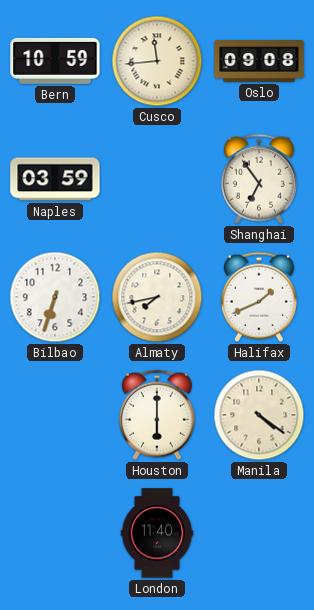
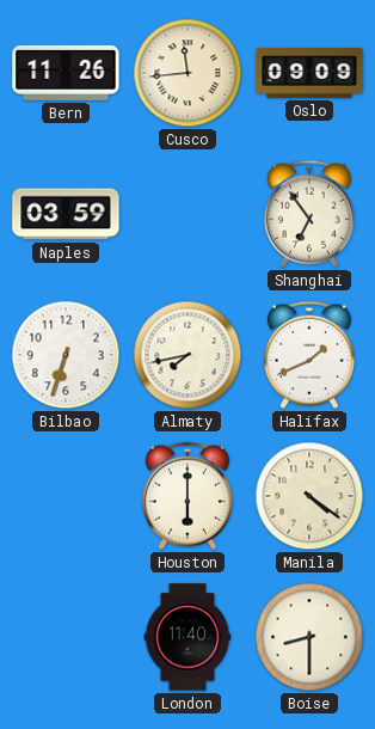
Bern: 10:59 -> 11:26 (66, 73)
Oslo: 09:08 -> 09:09 (309, 73)
Boise: none -> 8:30 (309, 637)
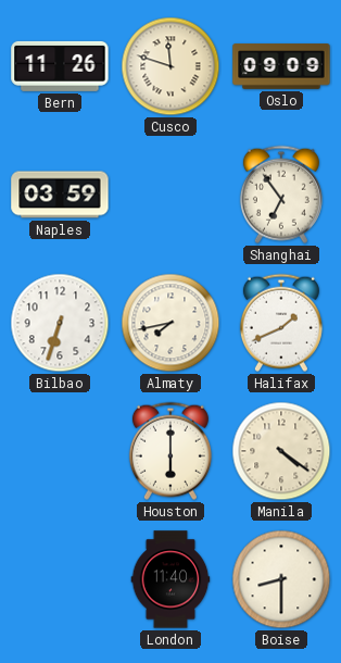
Cusco: 11:44 -> 11:48 (171, 66)
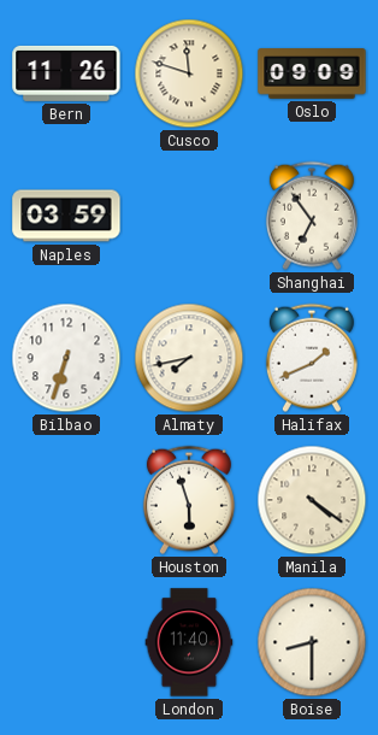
Houston: 6:00 -> 5:57 (189, 500)
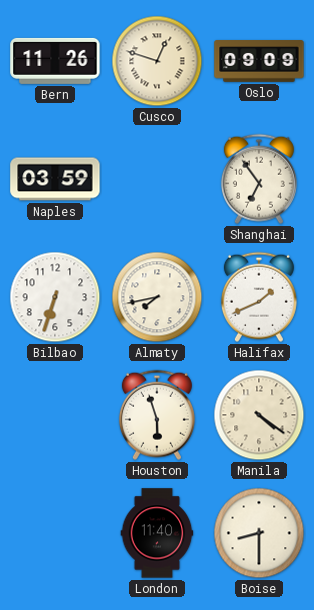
Cusco: 11:48 -> 12:48 (157, 61)
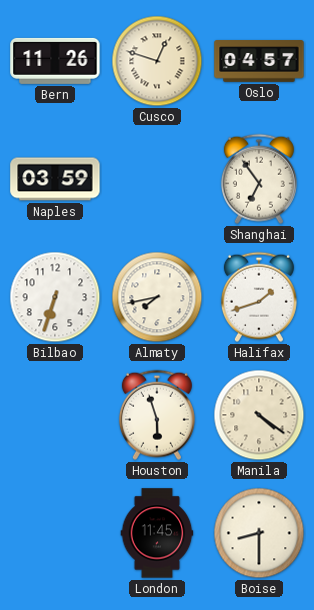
Oslo: 09:09 -> 04:57 (259, 61)
Halifax: 1:41 -> 1:42 (259, 297)
London: 11:40 -> 11:45 (157, 533)
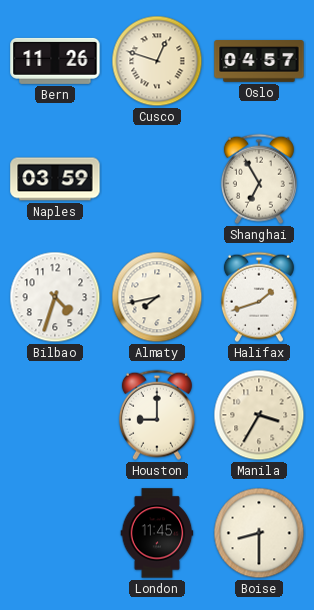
Shanghai: 6:54 -> 6:55 (259, 179)
Bilbao: 6:33 -> 4:33 (55, 297)
Houston: 5:57 -> 9:00 (157, 415)
Manila: 4:21 -> 3:35 (259, 415)
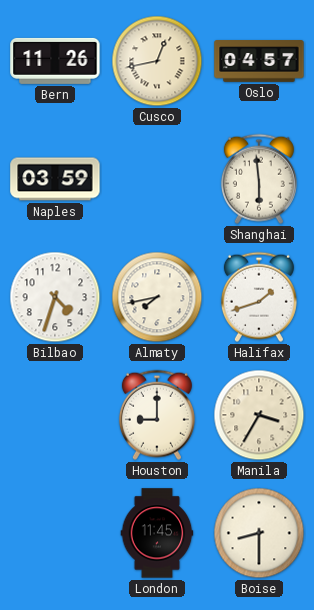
Cusco: 12:48 -> 12:43 (157, 61)
Shanghai: 6:55 -> 5:59 (259, 179)
